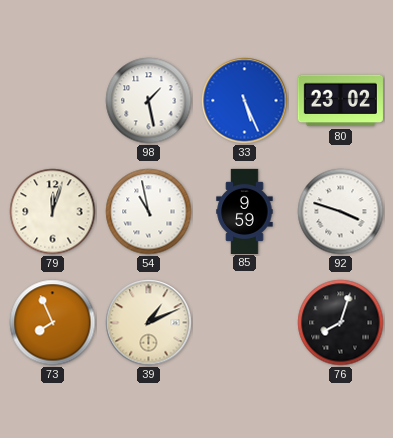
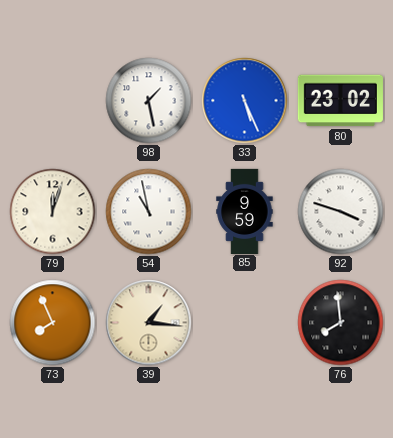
39: 1:11 -> 1:16 (149, 323)
76: 8:03 -> 7:59 (341, 323)
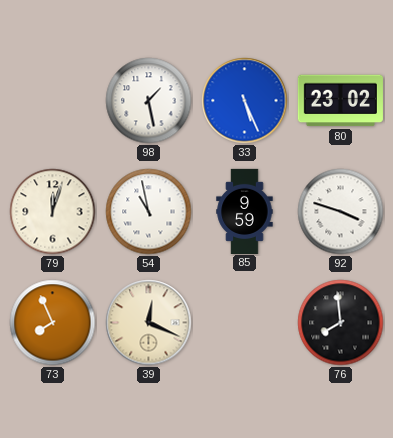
39: 1:16 -> 12:19 (149, 323)
